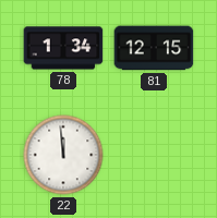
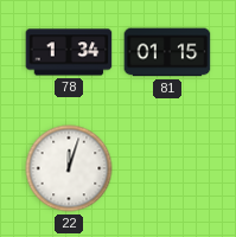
81: 12:15 -> 01:15 (167, 52)
22: 11:59 -> 12:03 (69, 168)
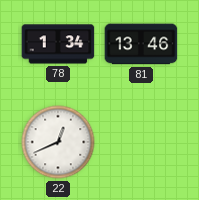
81: 01:15 -> 13:46 (141, 44)
22: 12:03 -> 12:41 (58, 142)
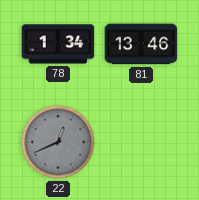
22 dial: white -> grey (58, 142)
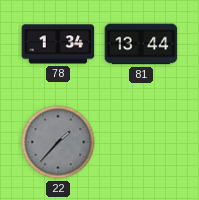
81: 13:46 -> 13:44 (141, 44)
22: 12:41 -> 1:37 (58, 142)
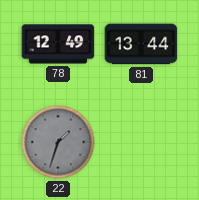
78: 1:34 -> 12:49 (58, 44)
22: 1:37 -> 1:33 (58, 142)
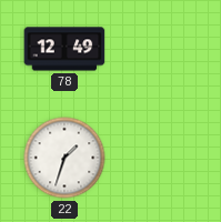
81: 13:44 -> none (141, 44)
22 dial: grey -> white (64, 158)
